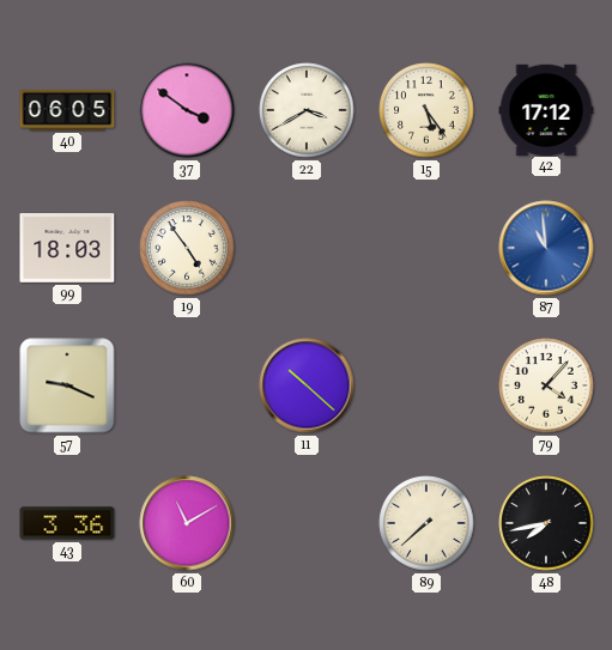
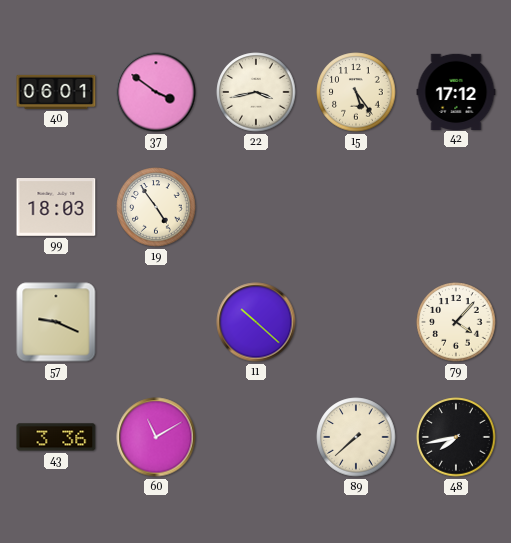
40: 06:05 -> 06:01 (56, 92)
22: 3:40 -> 3:43 (256, 92)
87: 10:59 -> none (546, 248)
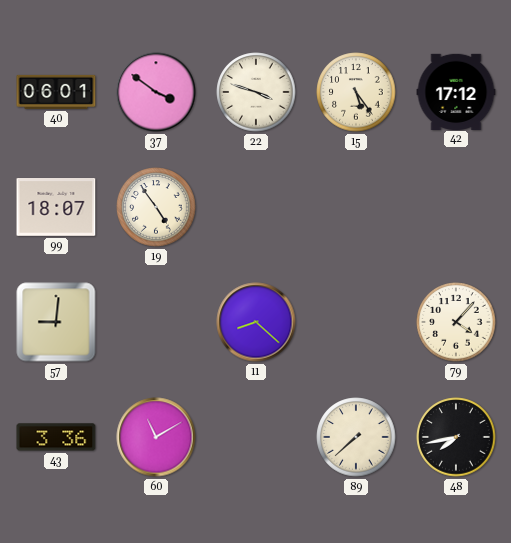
22: 3:43 -> 3:48 (256, 92)
99: 18:03 -> 18:07 (56, 208)
57: 9:19 -> 9:01 (56, 322)
11: 10:22 -> 8:22 (256, 322)
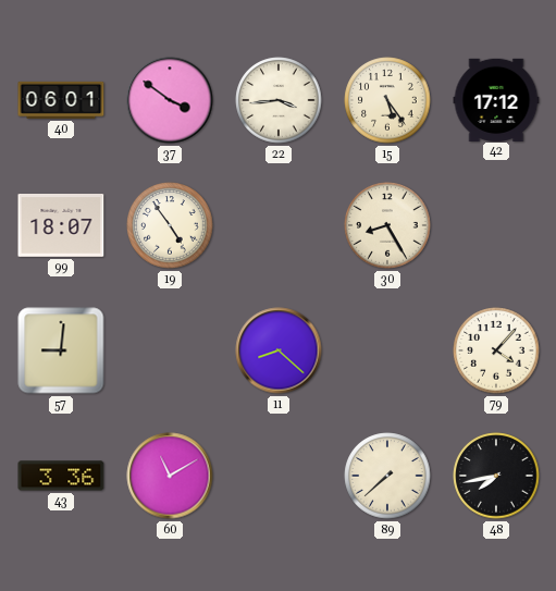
22: 3:48 -> 3:44 (279, 100)
30: none -> 8:25 (387, 225)
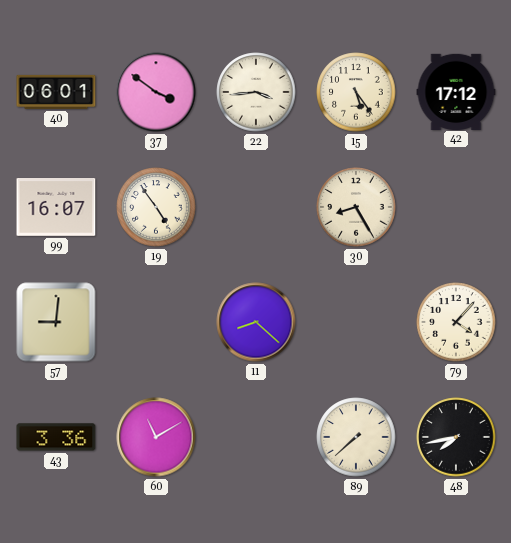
99: 18:07 -> 16:07 (56, 208)
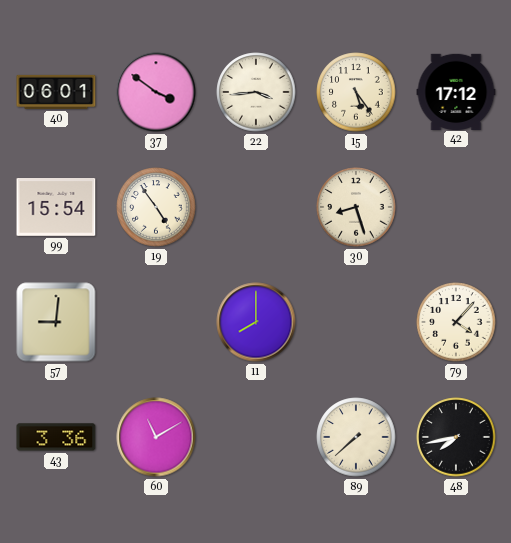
99: 16:07 -> 15:54 (56, 208)
30: 8:25 -> 8:27 (356, 207)
11: 8:22 -> 8:00 (256, 322)
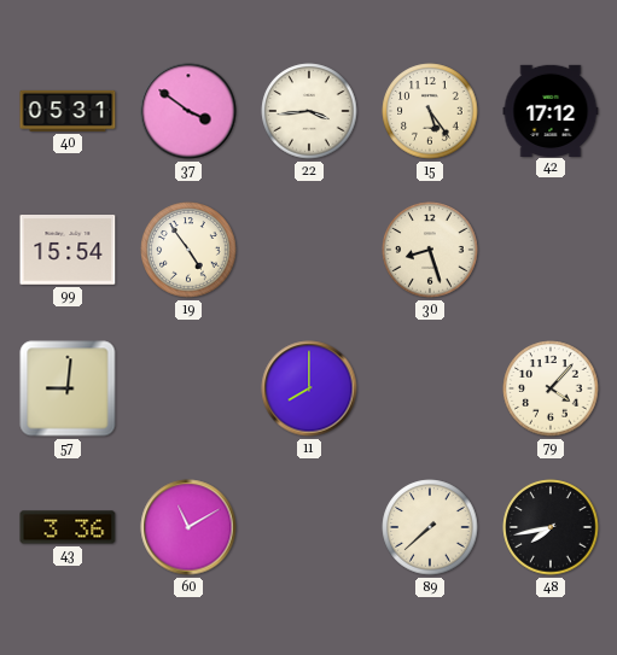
40: 06:01 -> 05:31 (68, 111)
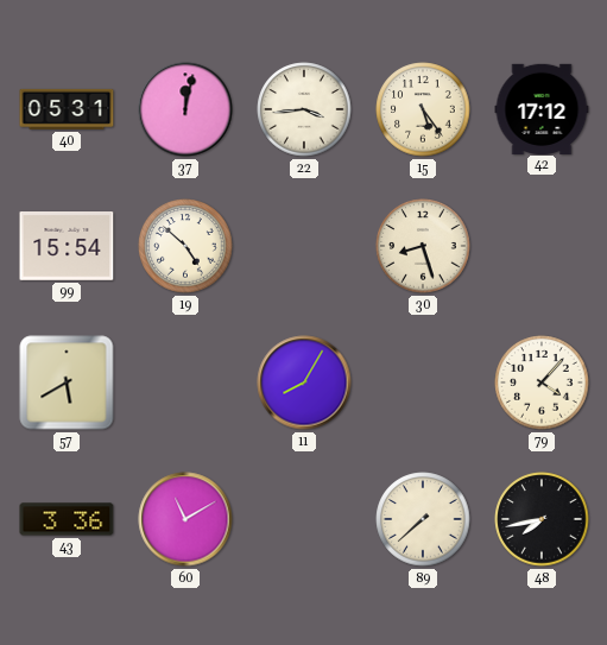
37: 3:51 -> 12:02 (185, 109)
19: 4:54 -> 4:52 (185, 246)
57: 9:01 -> 5:40 (67, 382)
11: 8:00 -> 8:05 (304, 382)
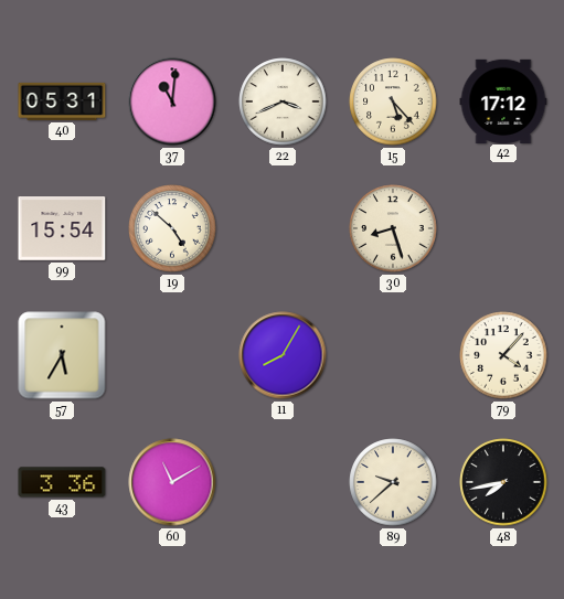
37: 12:02 -> 11:01 (172, 101)
22: 3:44 -> 3:41 (283, 101)
15: 5:24 -> 5:23 (393, 101)
57: 5:40 -> 5:35 (62, 355)
89: 7:38 -> 9:38 (393, 482)
